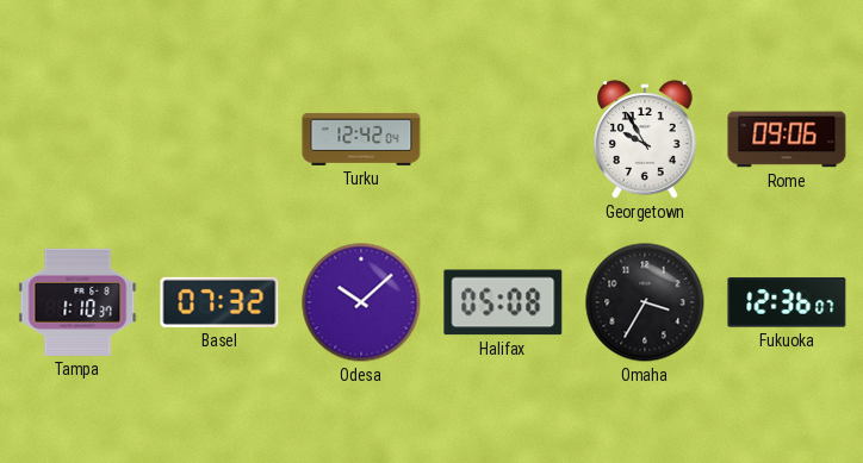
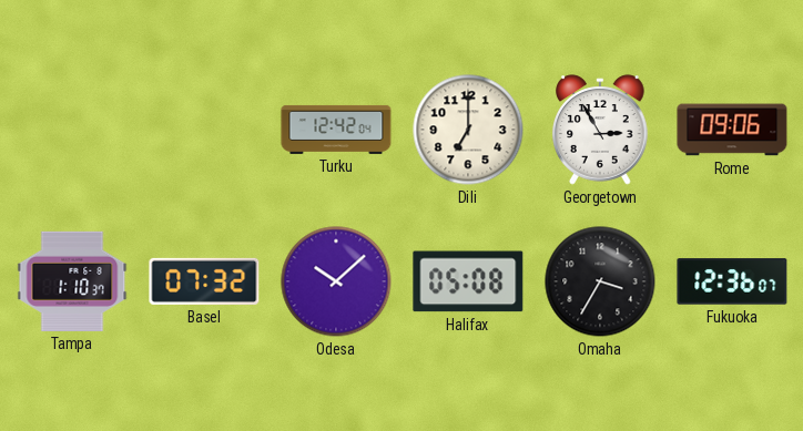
Dili: none -> 7:00 (468, 130)
Georgetown: 9:55 -> 2:55 (600, 130)
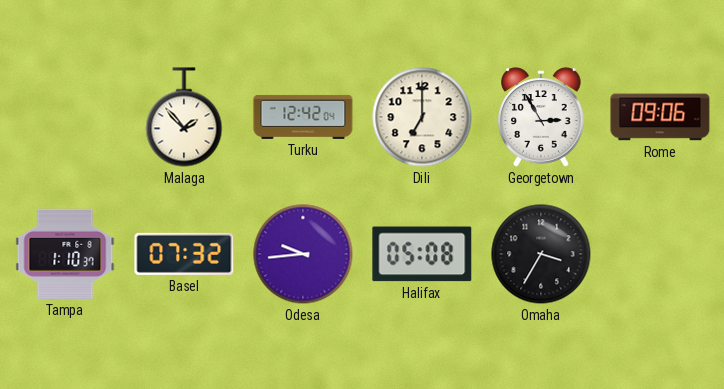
Malaga: none -> 1:53 (184, 117)
Odesa: 10:08 -> 9:44 (303, 254)
Fukuoka: 12:36 -> none (732, 281)
